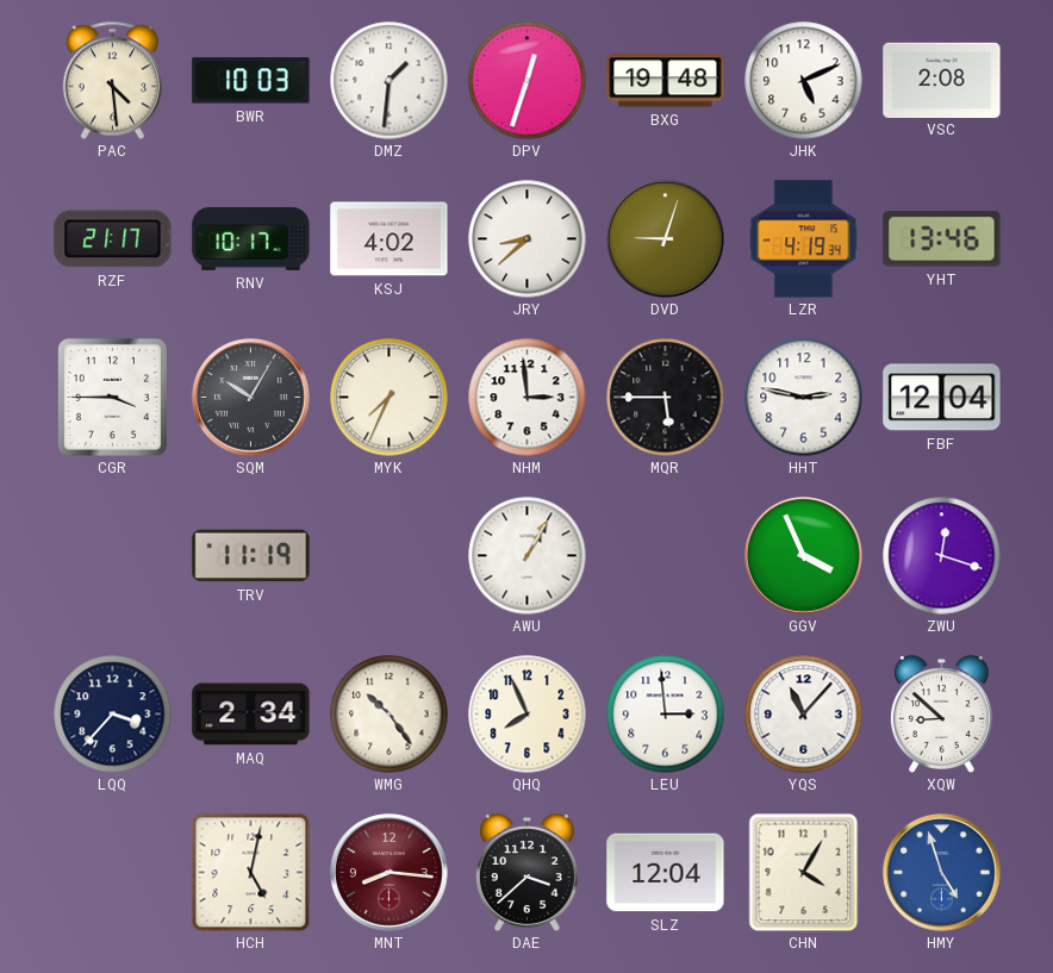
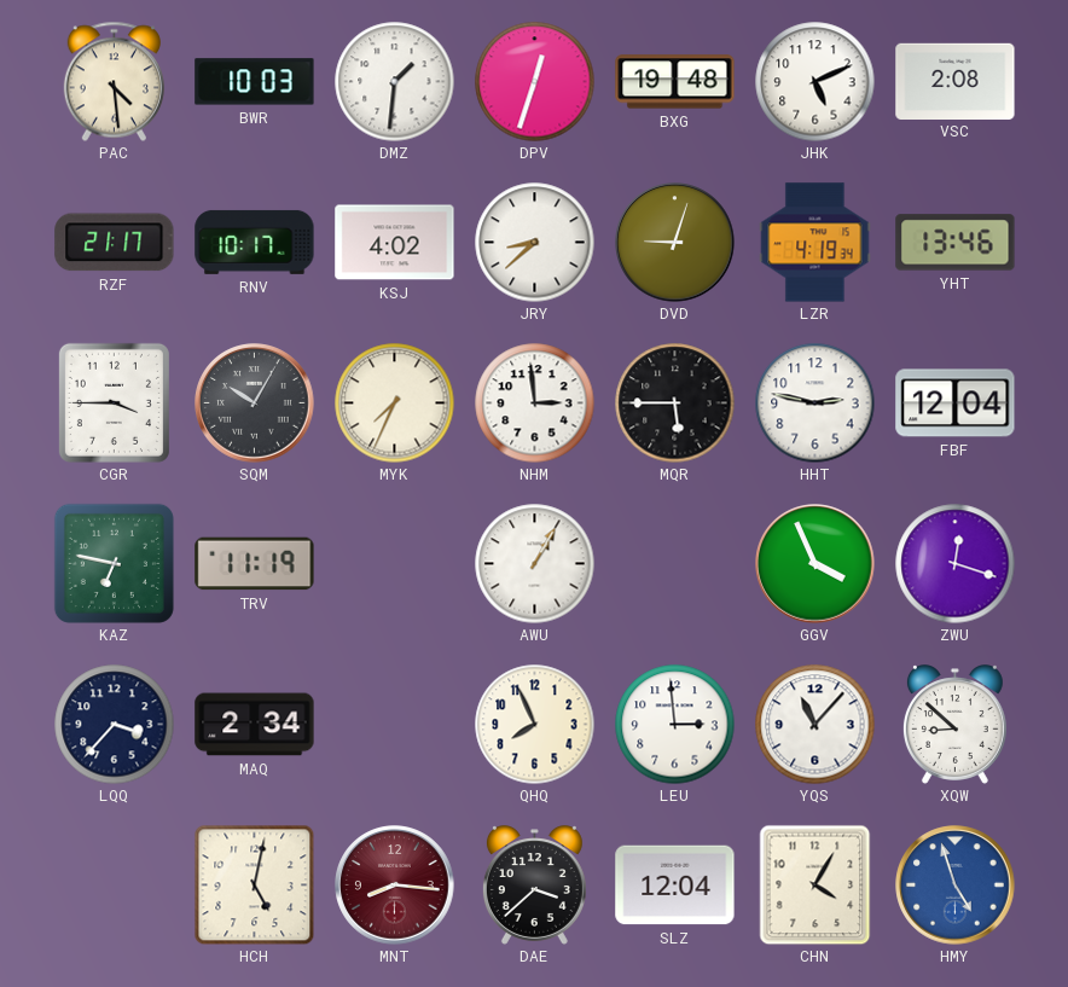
KAZ: none -> 6:47 (114, 563)
WMG: 10:24 -> none (390, 715)
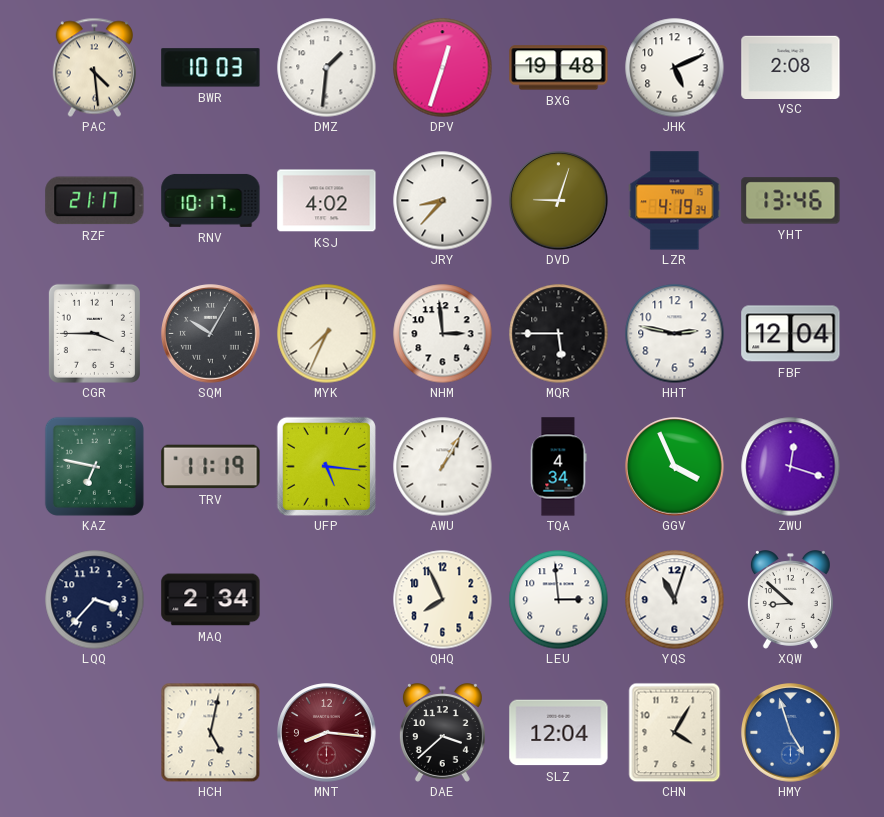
JRY: 8:38 -> 8:37 (443, 201)
UFP: none -> 5:16 (326, 466)
TQA: none -> 4:34 (558, 467)
YQS: 11:07 -> 11:03 (675, 600)
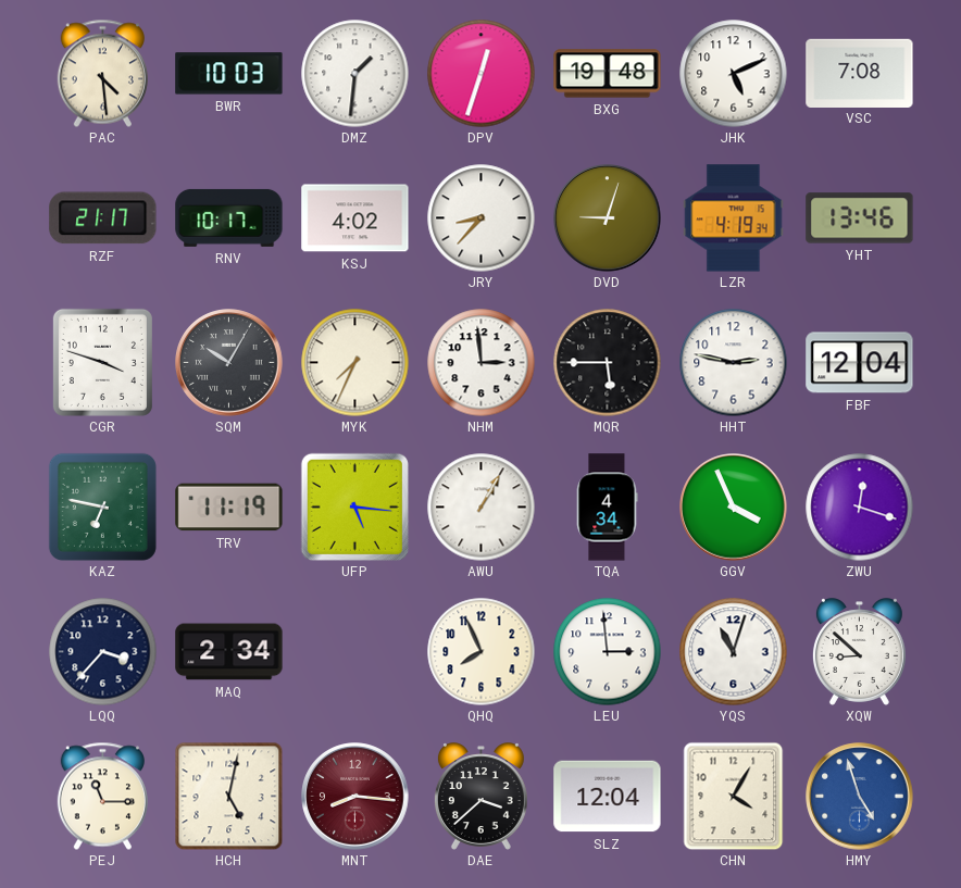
VSC: 2:08 -> 7:08 (860, 73)
CGR: 3:45 -> 3:48 (102, 362)
PEJ: none -> 11:15 (102, 796)
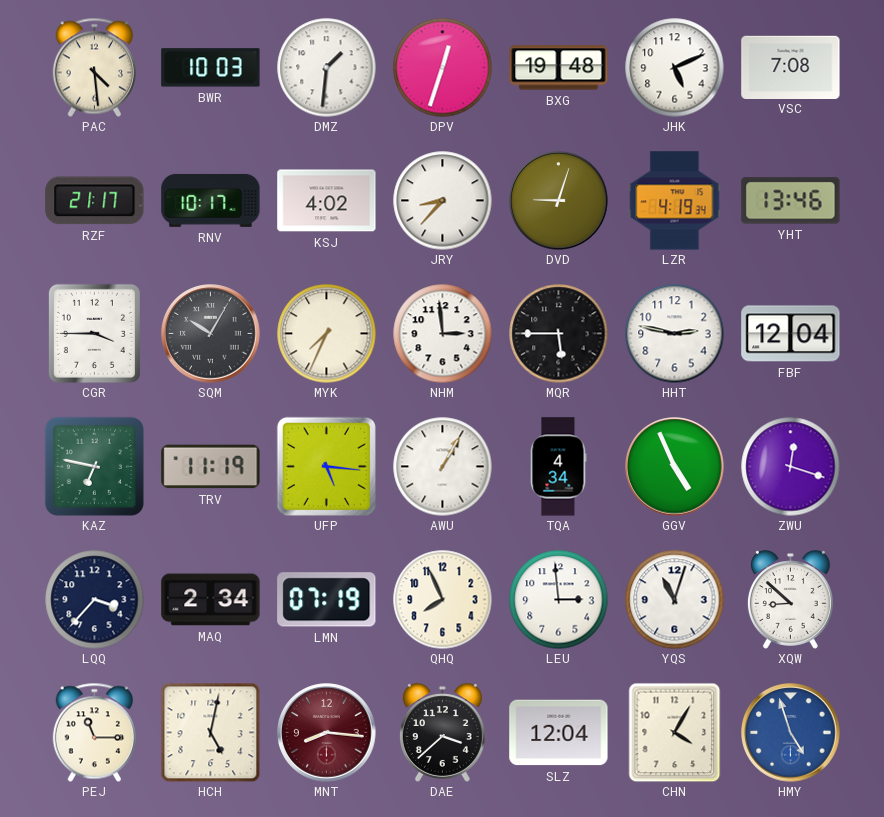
CGR: 3:48 -> 3:45 (94, 333)
GGV: 3:56 -> 4:56 (675, 467)
LMN: none -> 07:19 (327, 600)
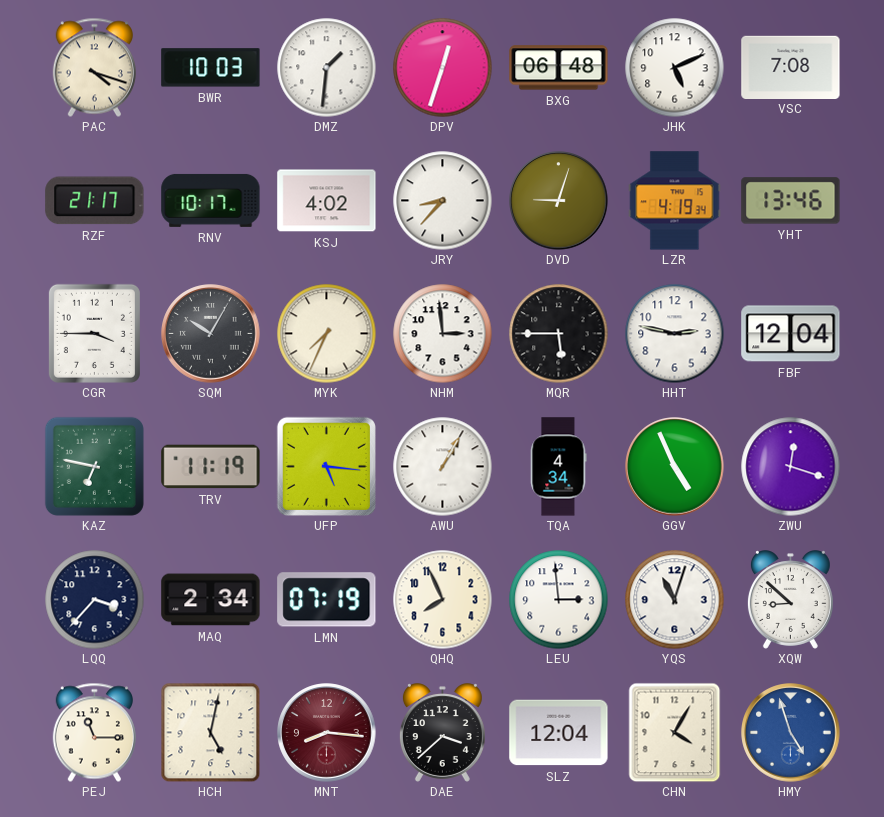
PAC: 4:29 -> 4:18 (94, 67)
BXG: 19:48 -> 06:48 (559, 68)
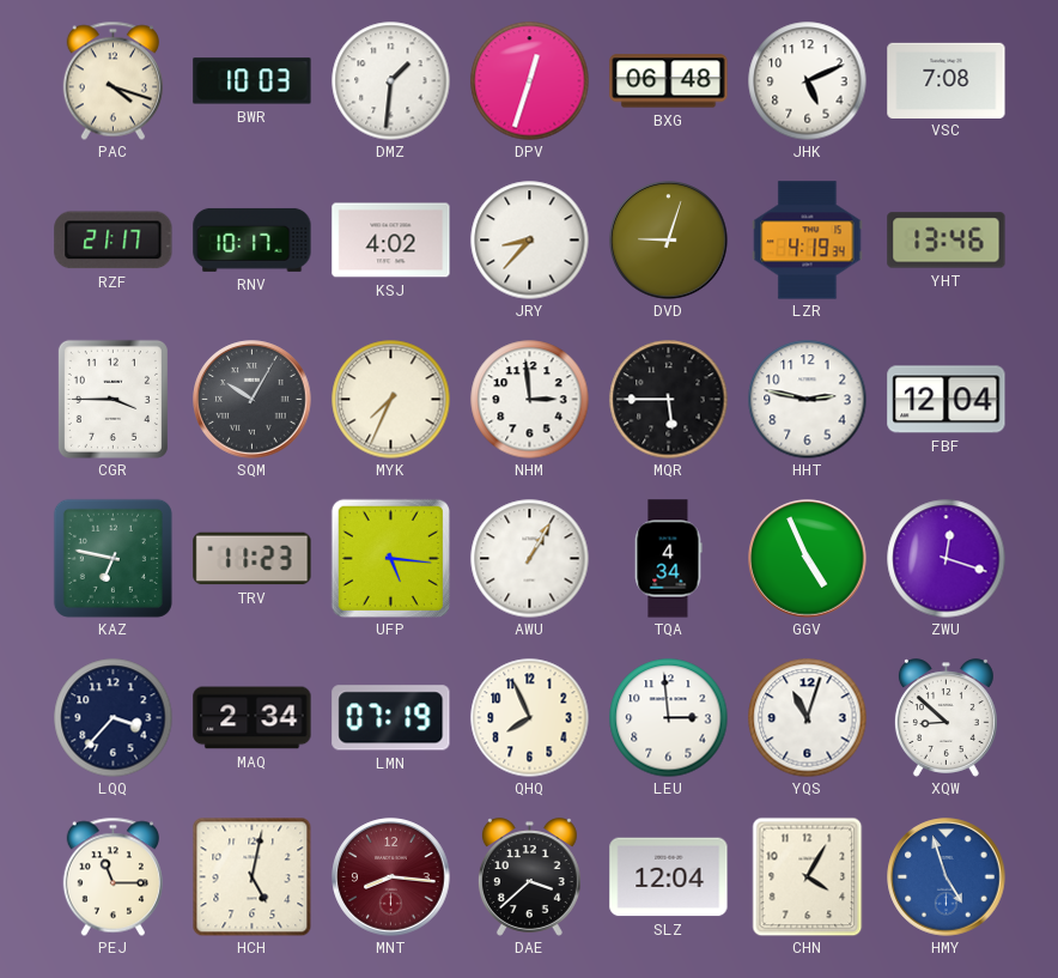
TRV: 11:19 -> 11:23 (253, 559)
